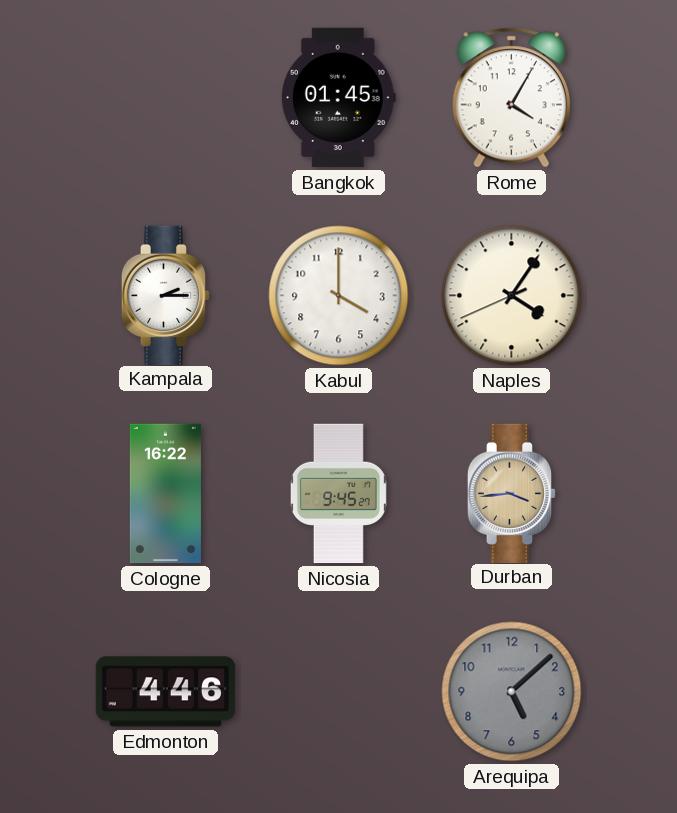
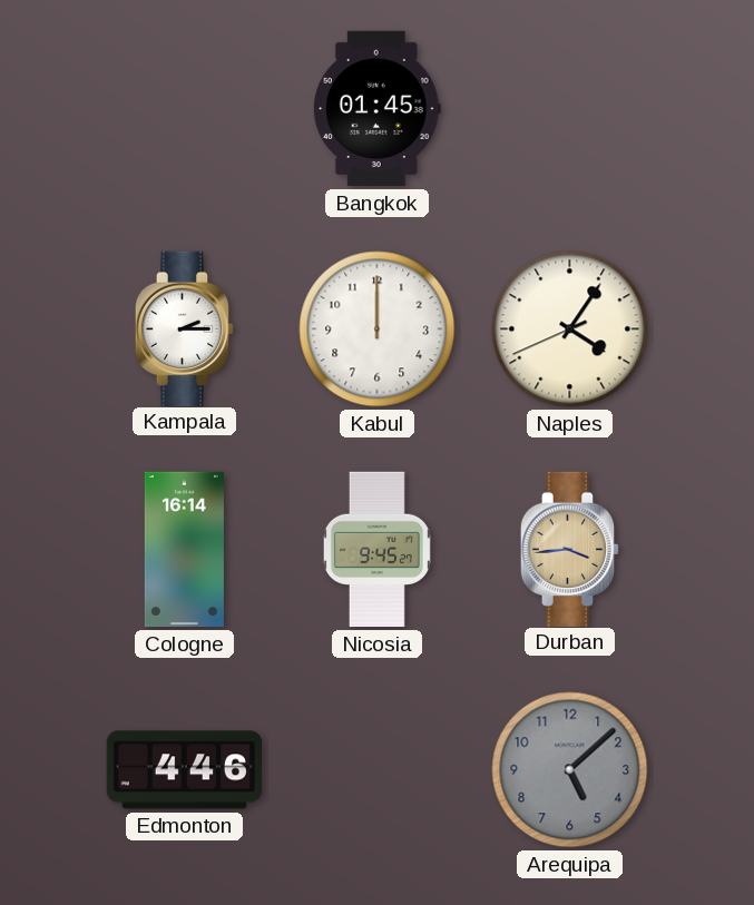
Rome: 4:05 -> none (511, 98)
Kabul: 4:00 -> 12:00 (378, 329)
Cologne: 16:22 -> 16:14 (184, 550)
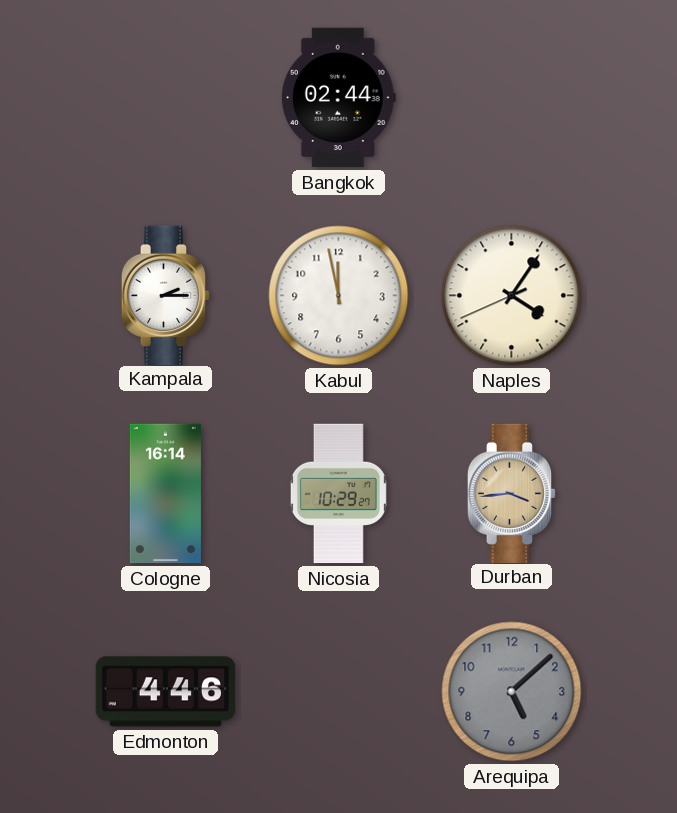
Bangkok: 01:45 -> 02:44 (339, 98)
Kabul: 12:00 -> 11:58 (339, 296)
Nicosia: 9:45 -> 10:29 (338, 494)
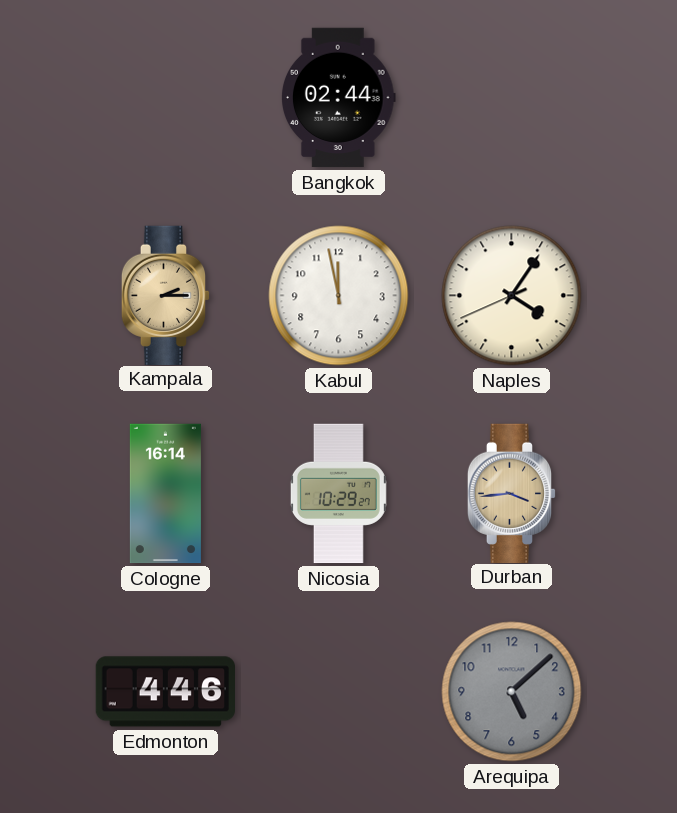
Kampala dial: white -> champagne (166, 295)
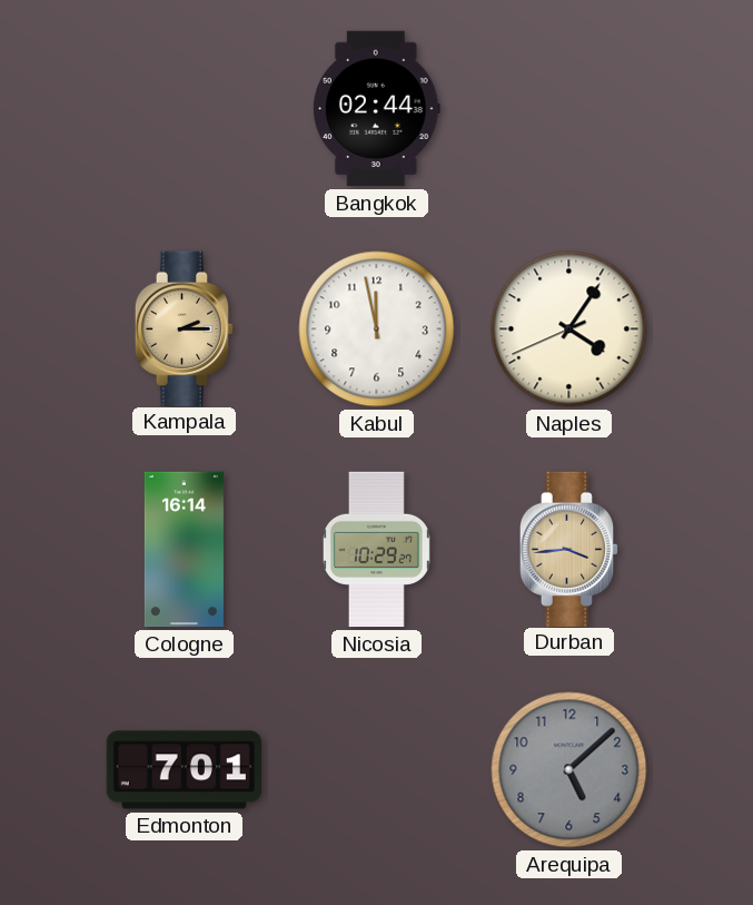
Edmonton: 4:46 -> 7:01 (184, 770)
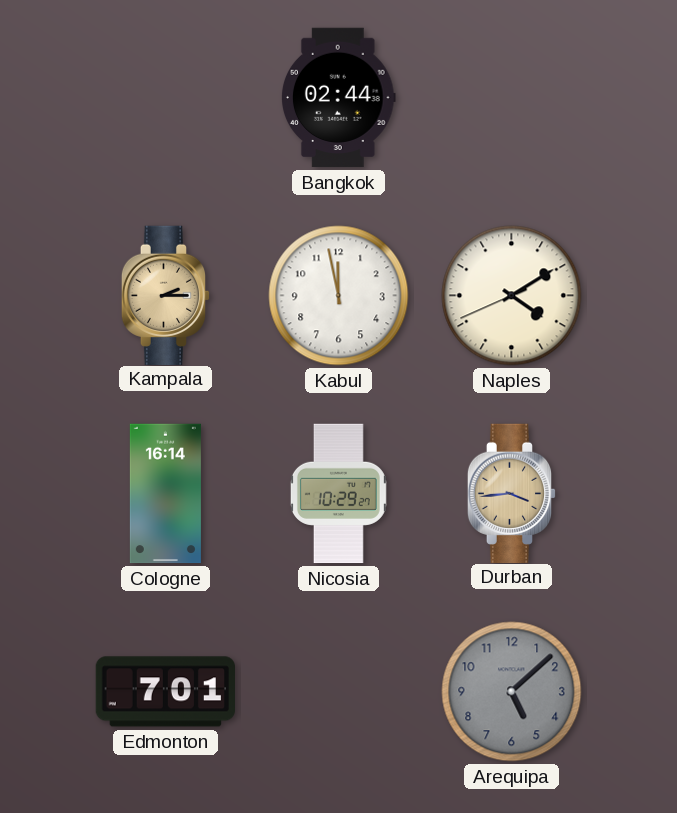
Naples: 4:05 -> 4:09 (512, 296)
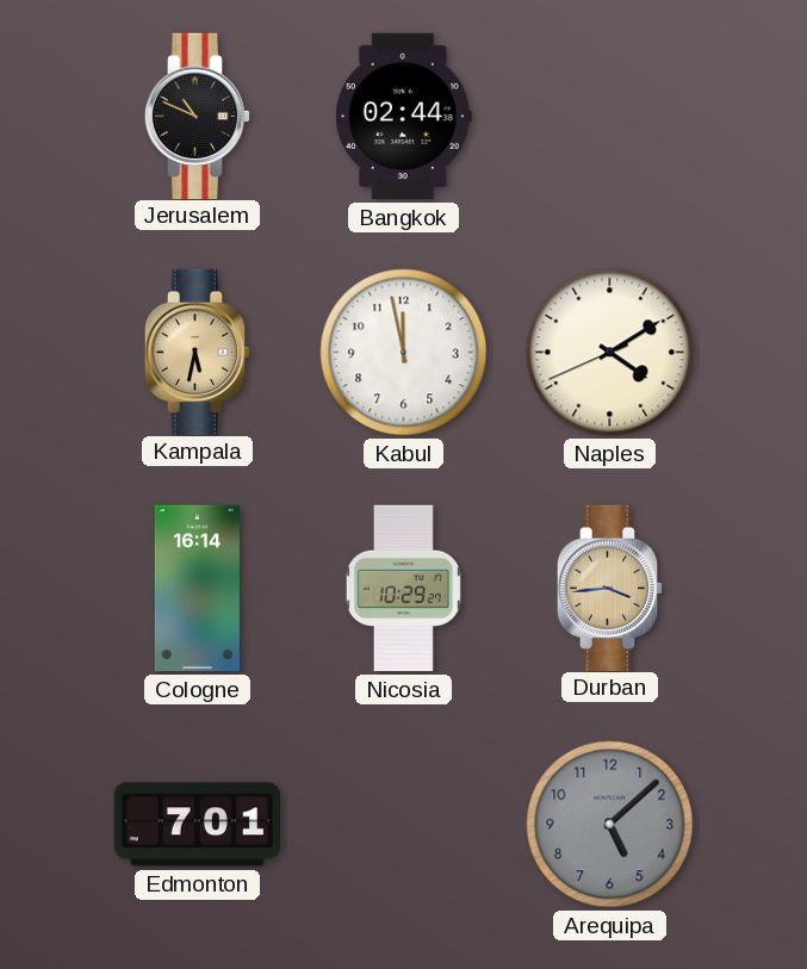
Jerusalem: none -> 10:49 (198, 116)
Kampala: 2:15 -> 5:32 (198, 352)
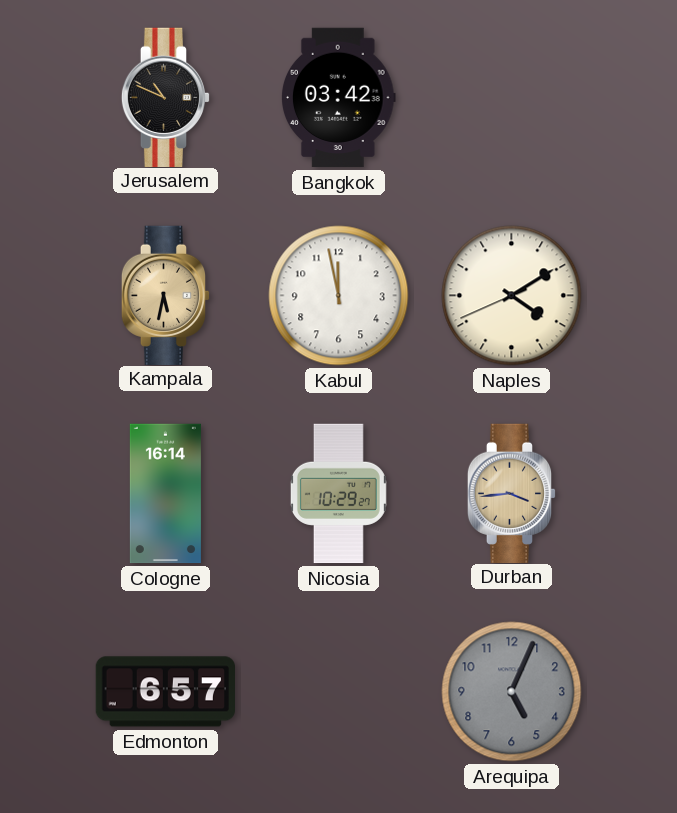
Bangkok: 02:44 -> 03:42 (339, 98)
Edmonton: 7:01 -> 6:57 (165, 692)
Arequipa: 5:08 -> 5:04 (512, 692)
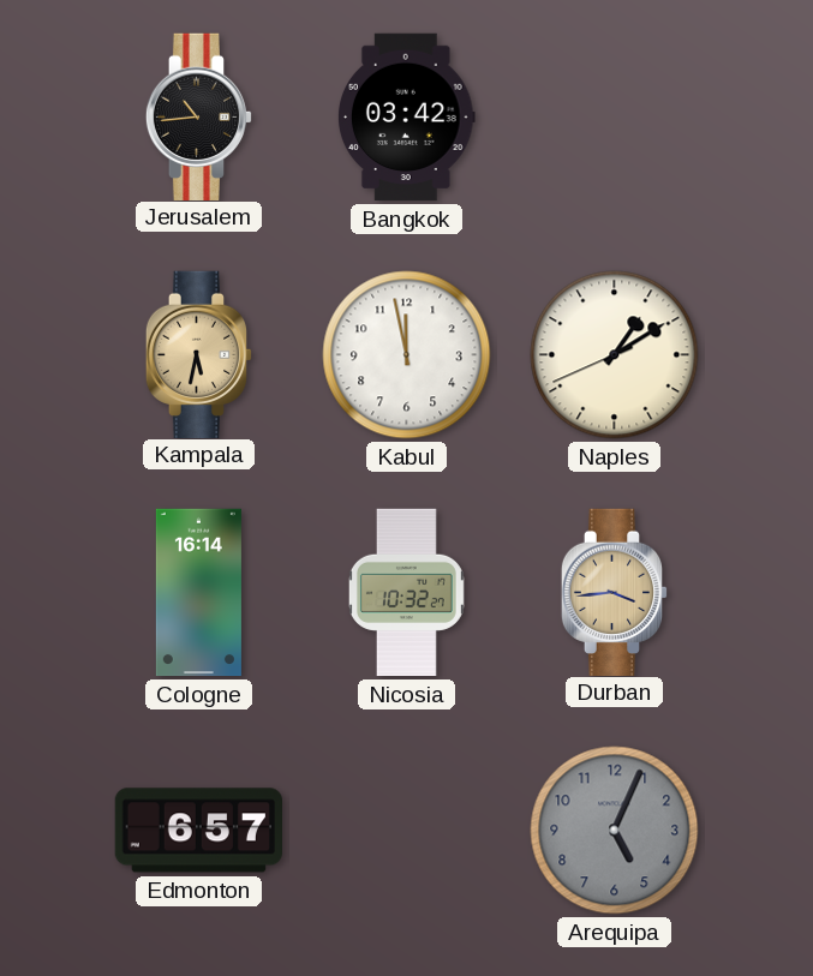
Jerusalem: 10:49 -> 10:44 (199, 116)
Naples: 4:09 -> 1:09 (615, 355)
Nicosia: 10:29 -> 10:32 (406, 593)
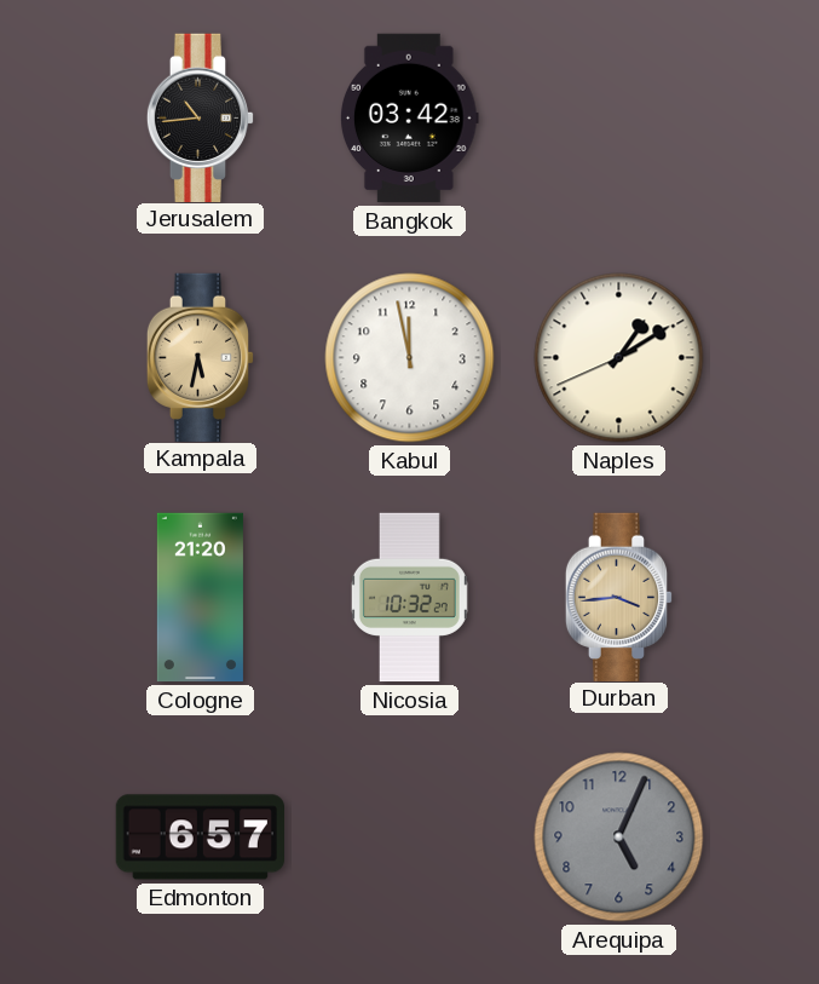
Cologne: 16:14 -> 21:20 (200, 598)
